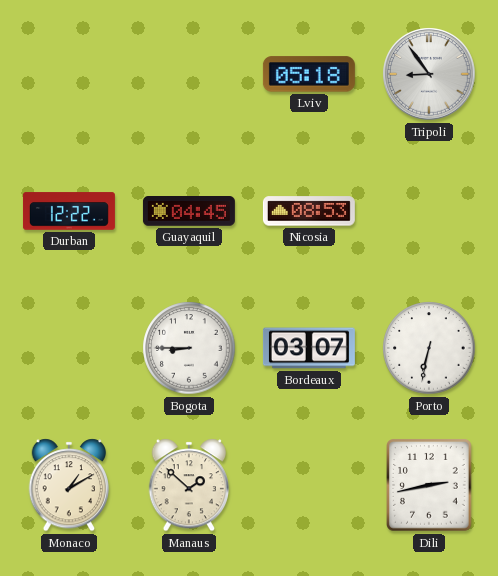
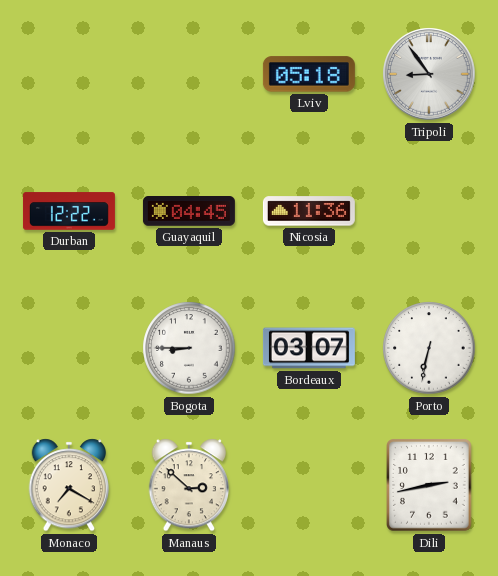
Nicosia: 08:53 -> 11:36 (309, 211)
Monaco: 1:10 -> 7:20 (68, 485)
Manaus: 1:52 -> 2:52 (188, 485)
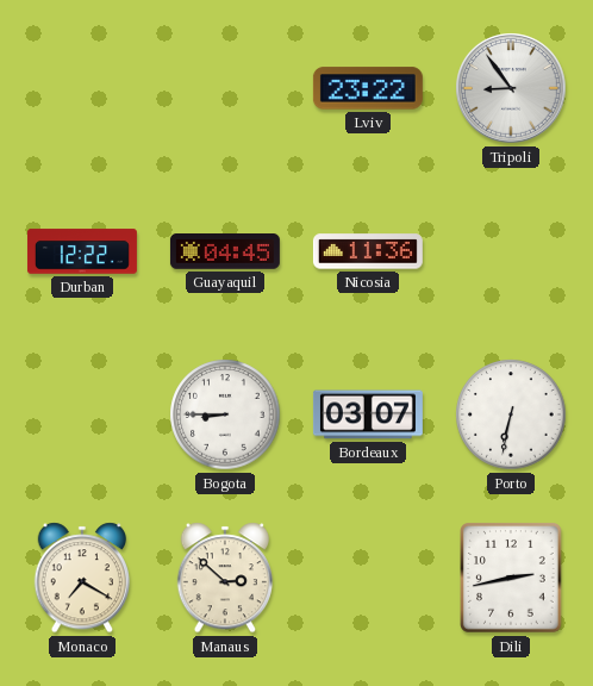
Lviv: 05:18 -> 23:22 (368, 88)
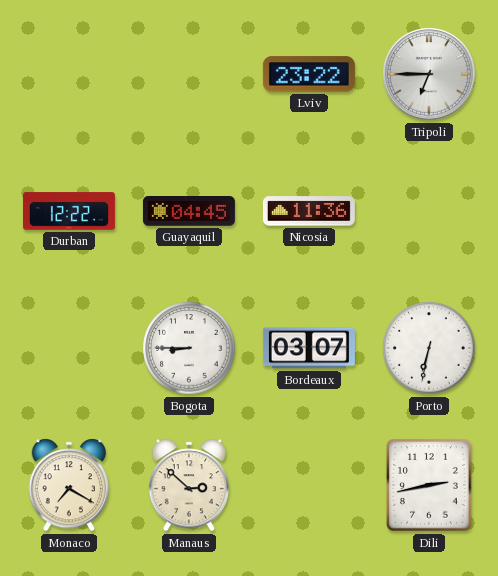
Tripoli: 8:54 -> 6:45 (429, 74)
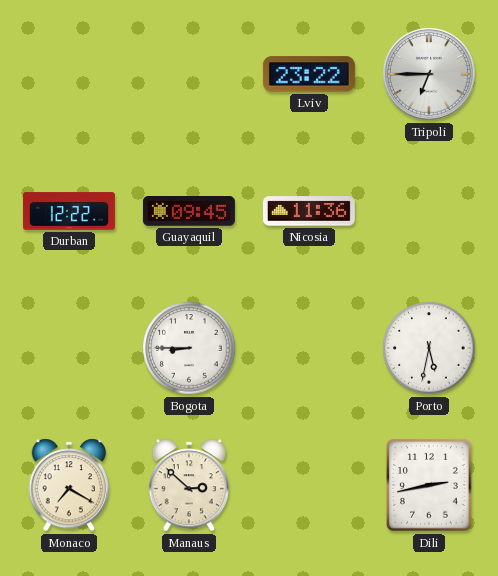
Guayaquil: 04:45 -> 09:45 (189, 212)
Bordeaux: 03:07 -> none (309, 348)
Porto: 6:32 -> 5:32 (429, 348)
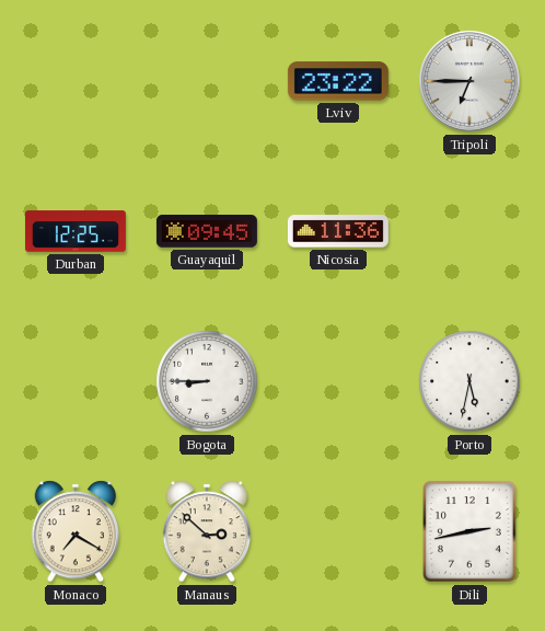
Durban: 12:22 -> 12:25 (76, 231)
